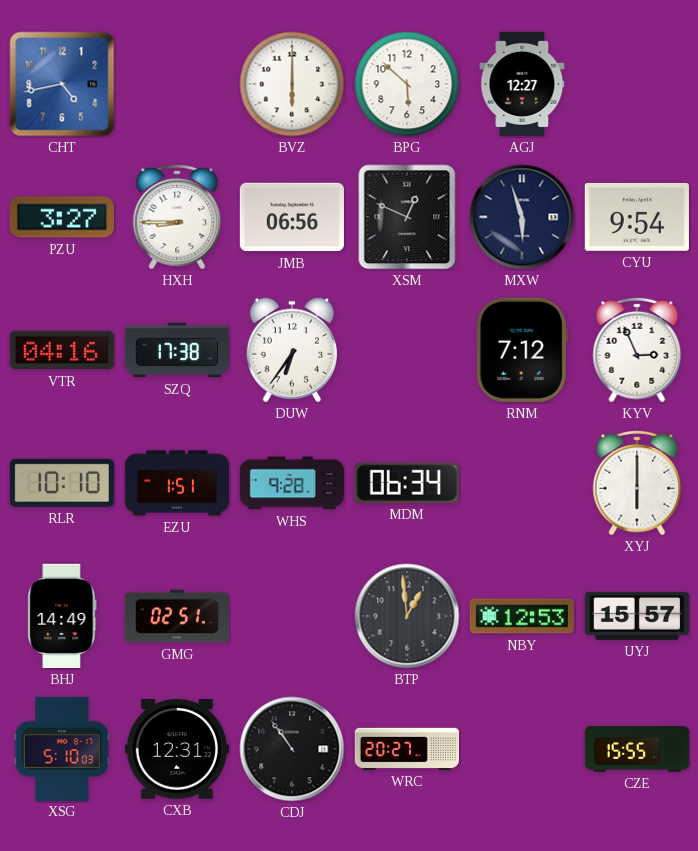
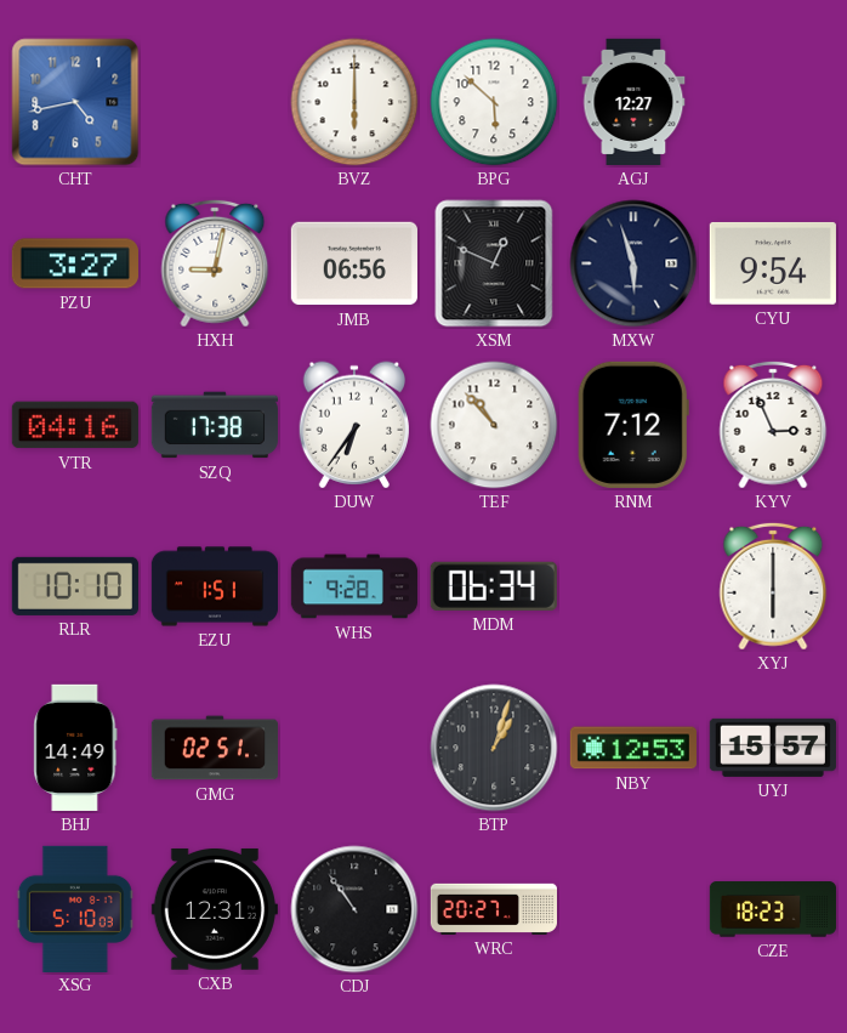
HXH: 8:45 -> 9:02 (215, 263)
TEF: none -> 10:53 (494, 425)
BTP: 12:59 -> 1:03 (494, 748)
CZE: 15:55 -> 18:23 (773, 909)
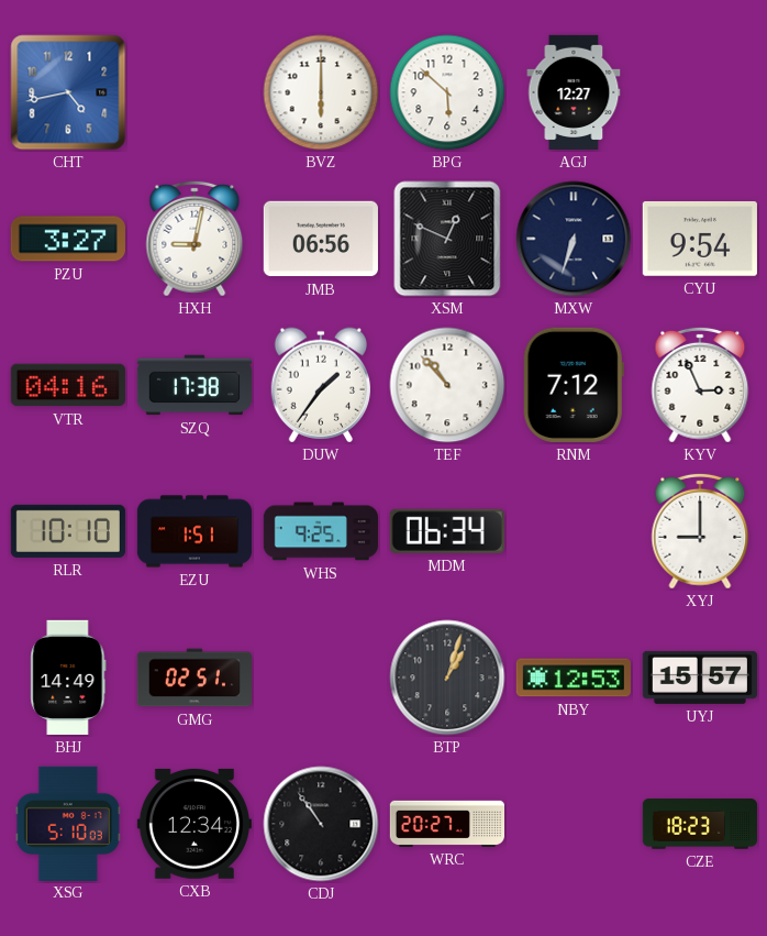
MXW: 5:57 -> 6:33 (574, 239)
DUW: 6:36 -> 1:36 (320, 385)
WHS: 9:28 -> 9:25 (321, 531)
XYJ: 6:00 -> 9:00 (700, 531)
CXB: 12:31 -> 12:34 (194, 824)
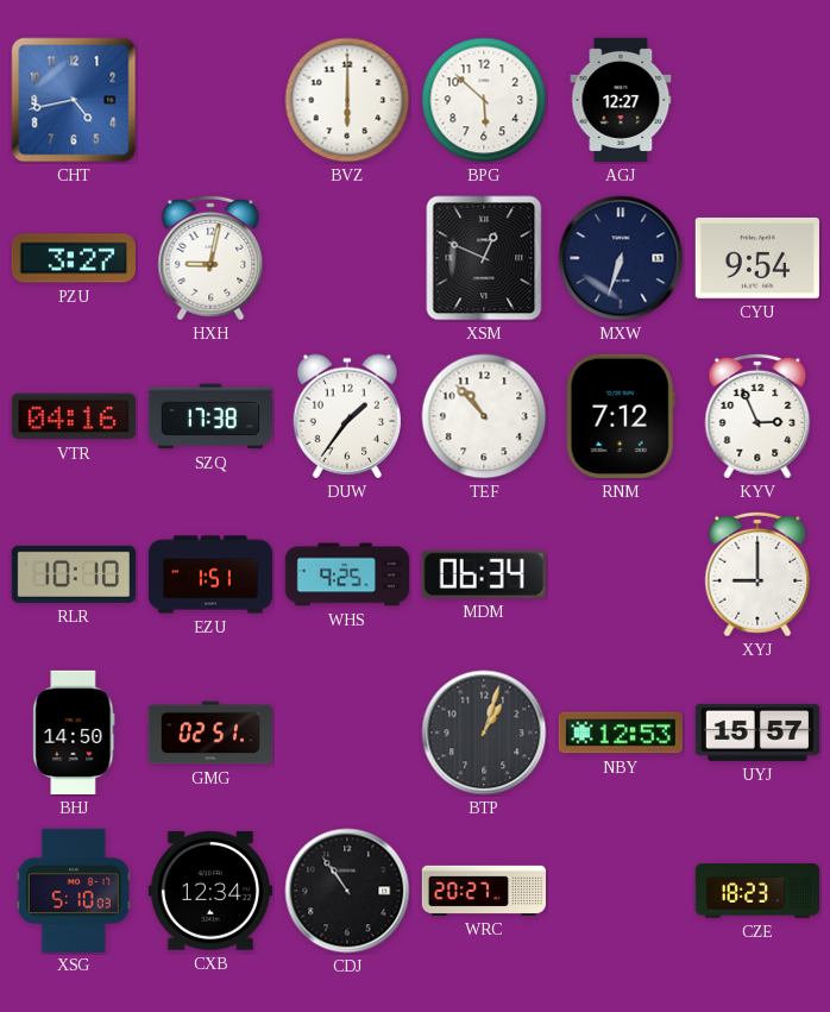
JMB: 06:56 -> none (321, 239)
BHJ: 14:49 -> 14:50 (74, 733)
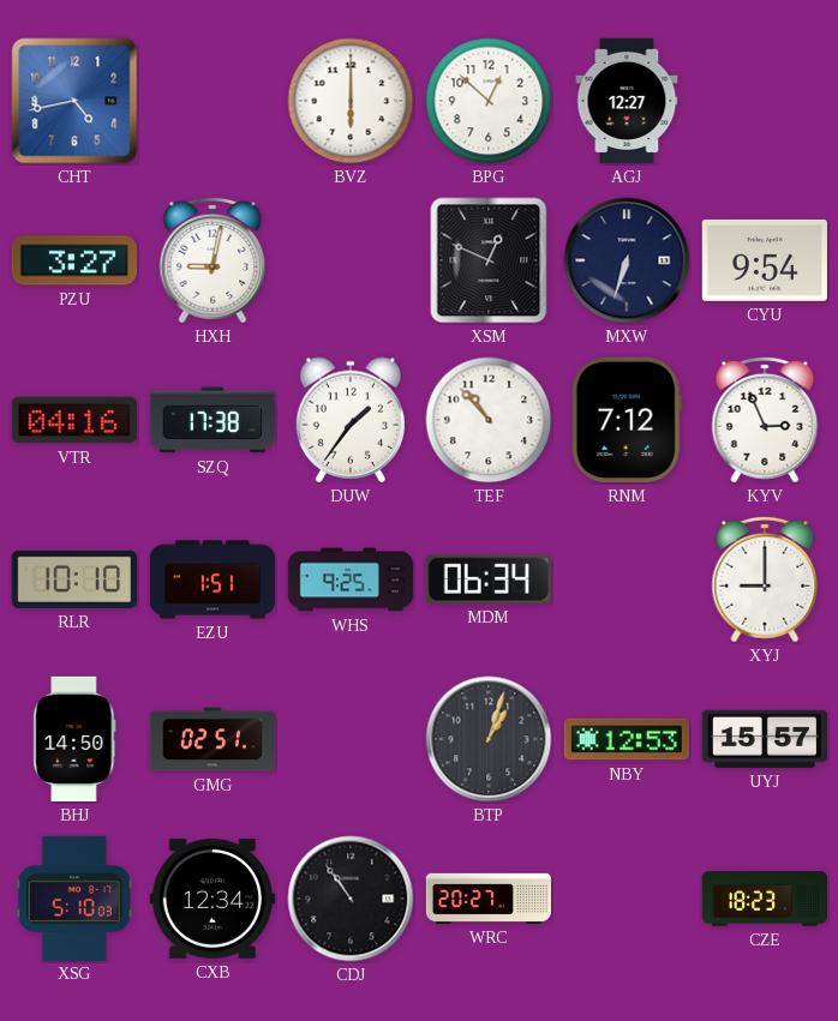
BPG: 5:52 -> 12:52 (489, 101)
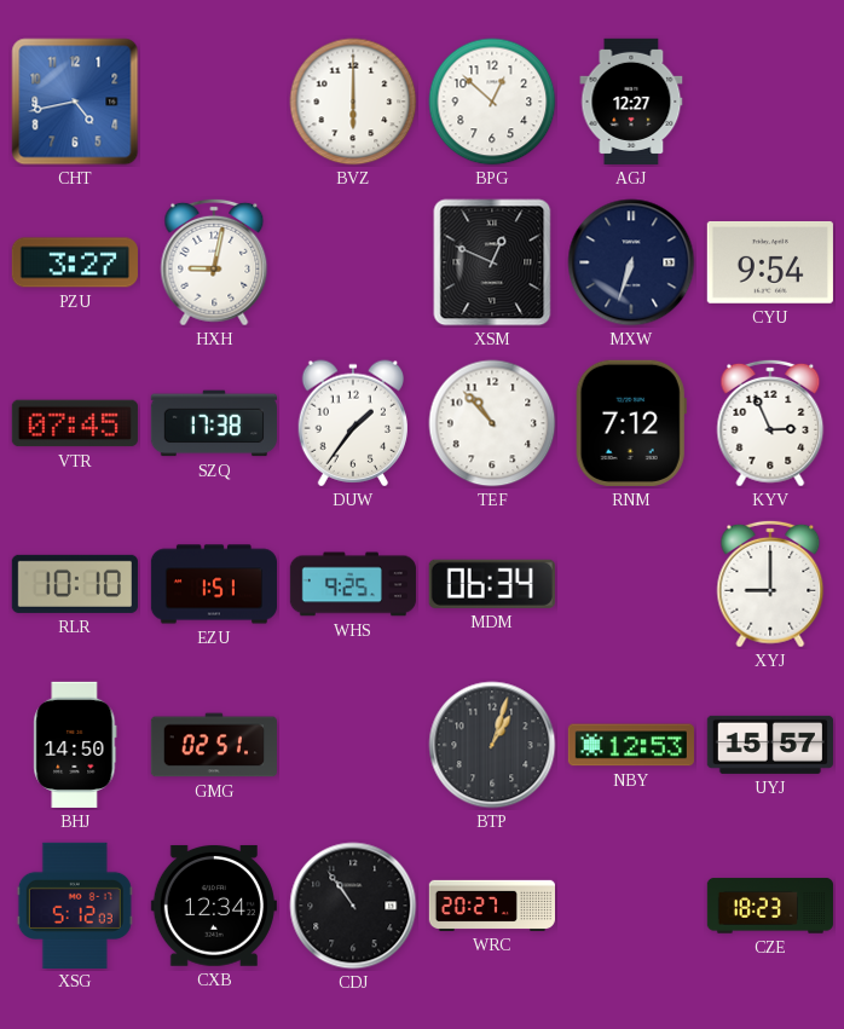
VTR: 04:16 -> 07:45 (75, 423)
XSG: 5:10 -> 5:12 (75, 904)
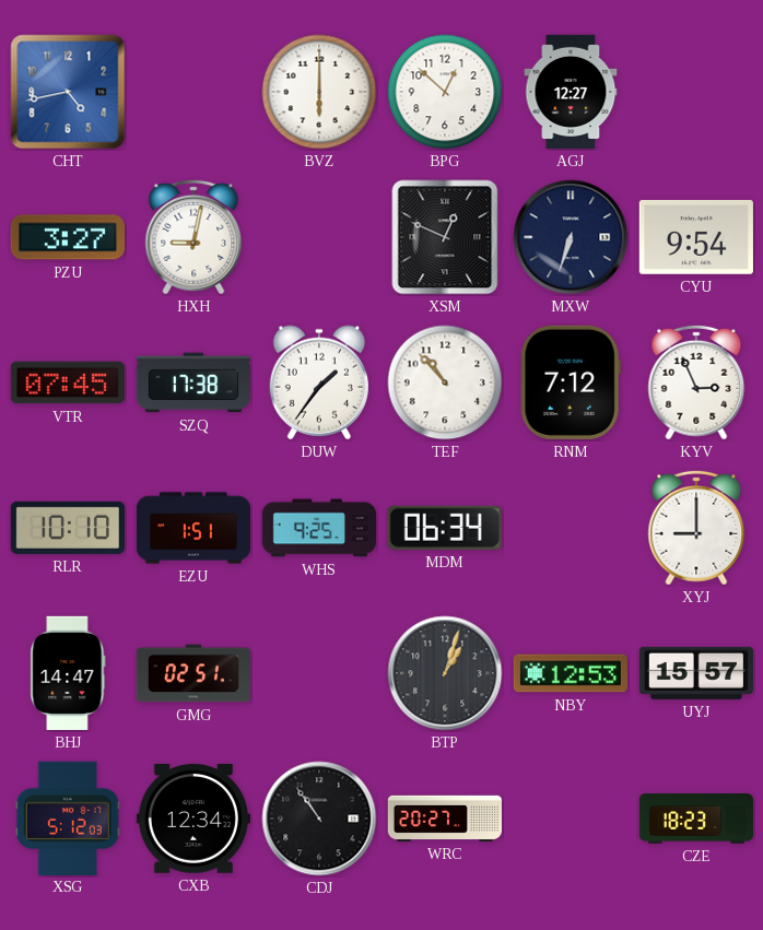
BHJ: 14:50 -> 14:47 (68, 673)
